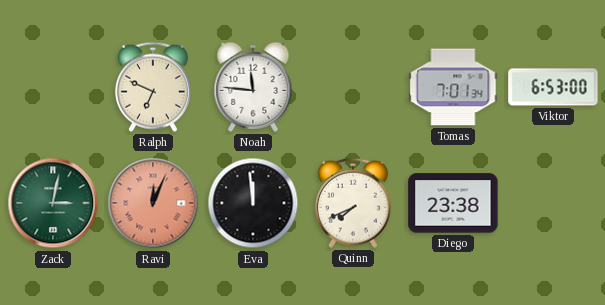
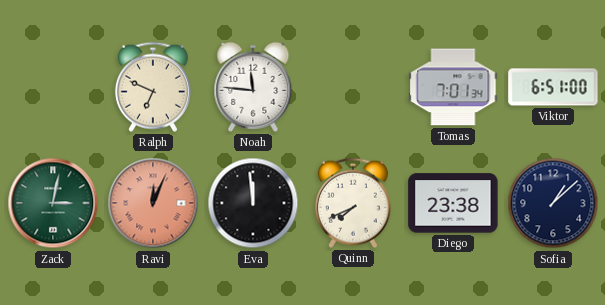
Viktor: 6:53 -> 6:51 (553, 87)
Sofia: none -> 1:08 (553, 203)
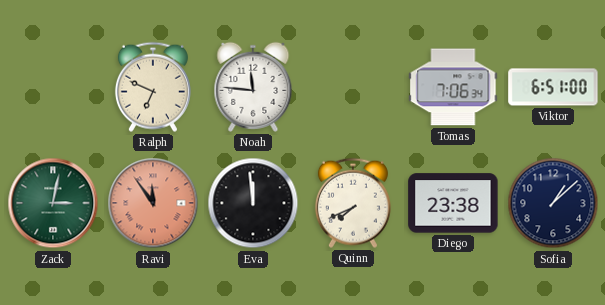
Tomas: 7:01 -> 7:06 (453, 87)
Ravi: 12:04 -> 11:54 (153, 203)
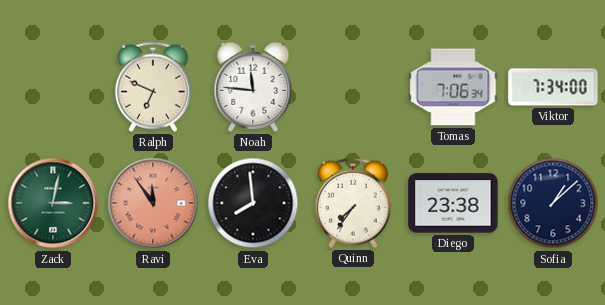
Viktor: 6:51 -> 7:34 (553, 87)
Eva: 11:59 -> 7:59 (253, 203)
Quinn: 7:41 -> 7:36 (353, 203)
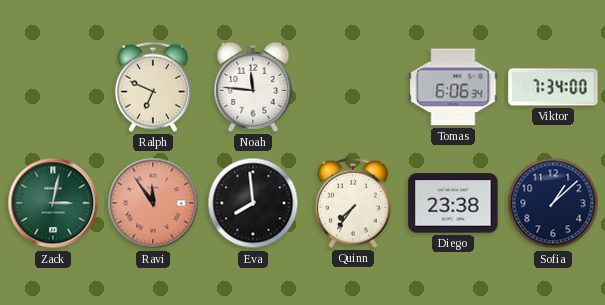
Tomas: 7:06 -> 6:06 (453, 87)
